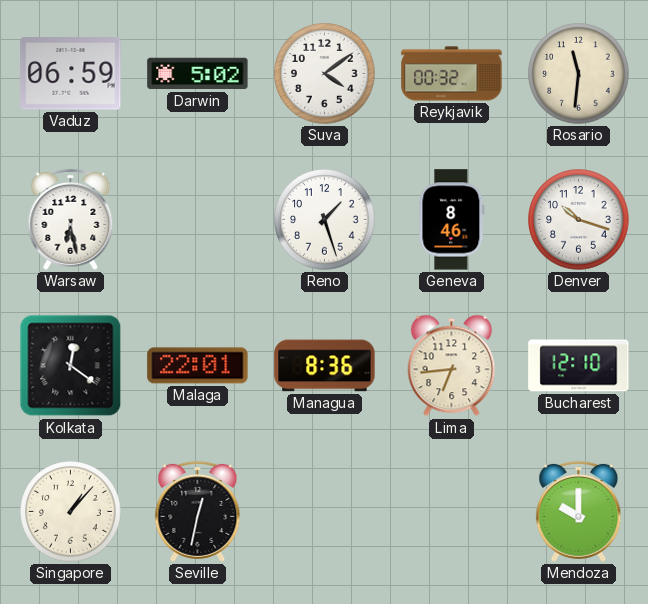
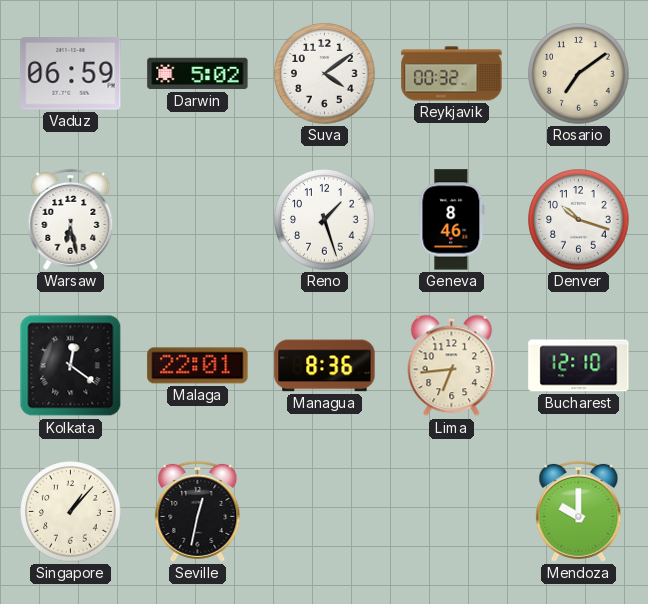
Rosario: 11:31 -> 7:09 (579, 74)
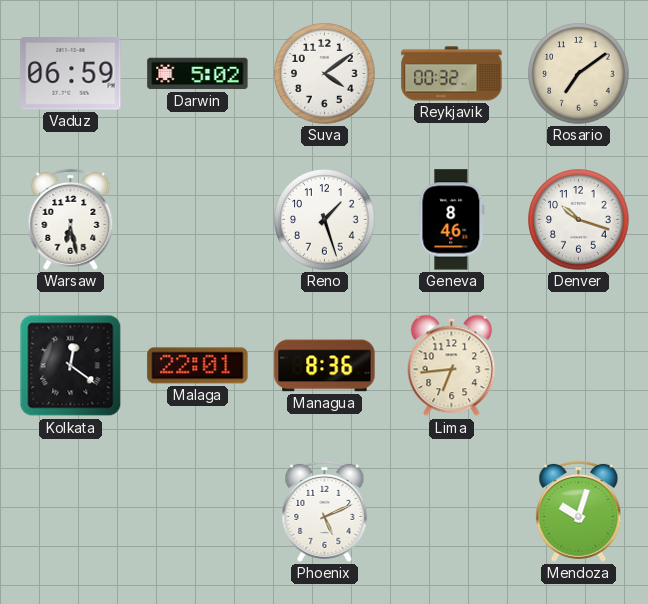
Bucharest: 12:10 -> none (579, 366)
Singapore: 1:07 -> none (71, 512)
Seville: 12:32 -> none (198, 511)
Phoenix: none -> 5:11 (325, 511)
Mendoza: 10:00 -> 10:03 (579, 511)
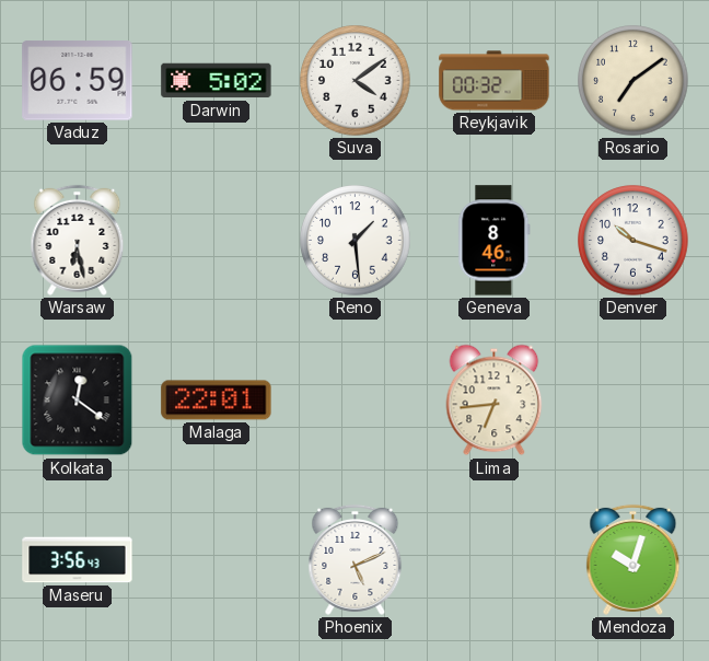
Reno: 1:27 -> 1:29 (356, 241)
Managua: 8:36 -> none (325, 366)
Maseru: none -> 3:56 (78, 560)
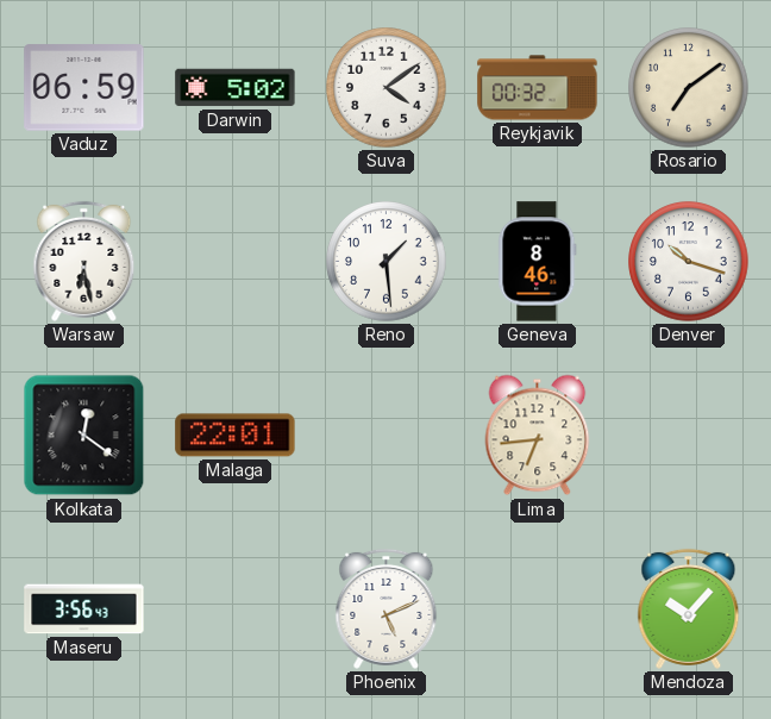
Mendoza: 10:03 -> 10:07 (689, 608)
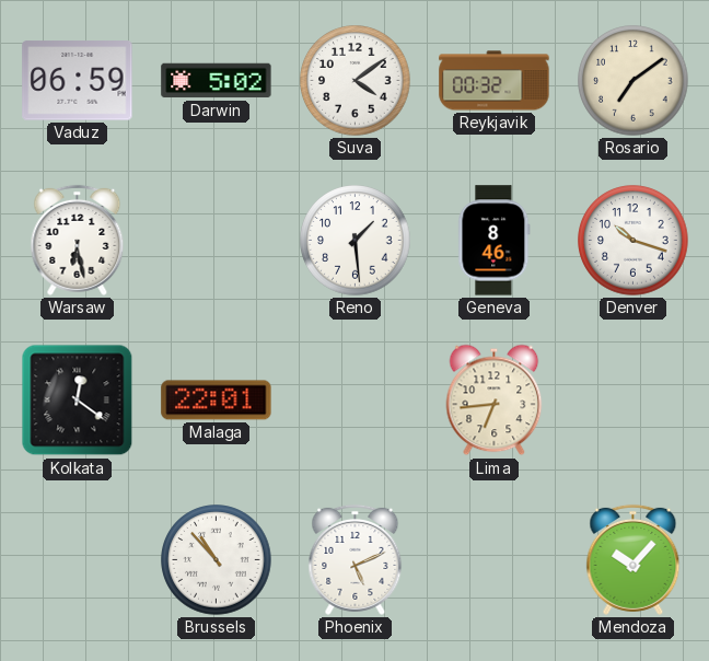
Maseru: 3:56 -> none (84, 609)
Brussels: none -> 10:53 (217, 560)
